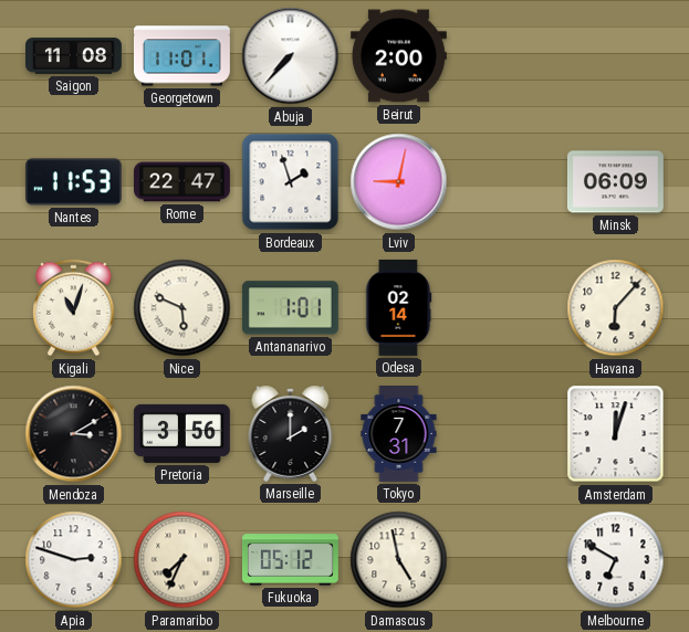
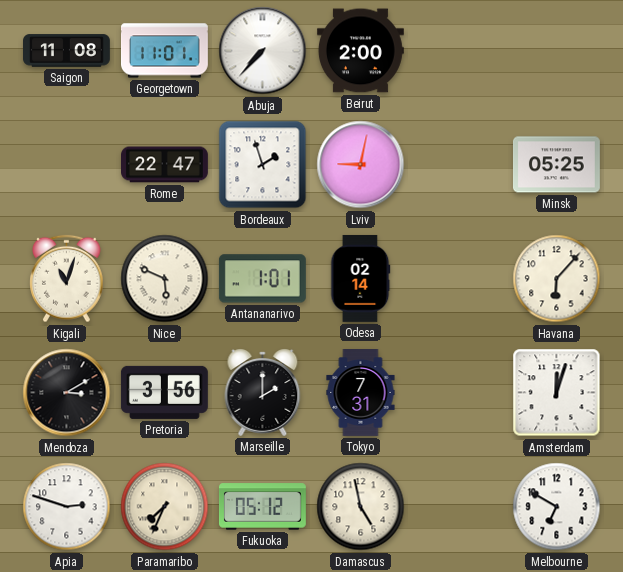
Nantes: 11:53 -> none (73, 182)
Minsk: 06:09 -> 05:25 (556, 165)
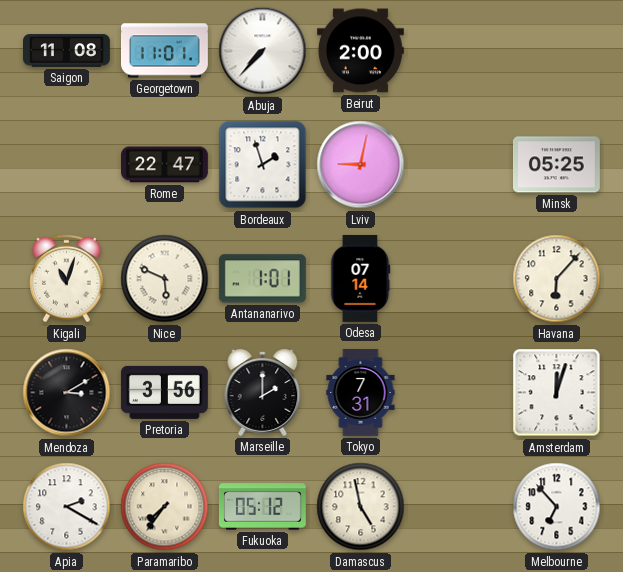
Odesa: 02:14 -> 07:14 (361, 278)
Apia: 2:48 -> 2:20 (67, 507)
Paramaribo: 7:34 -> 7:36 (165, 507)
Melbourne: 6:50 -> 6:53 (557, 507)
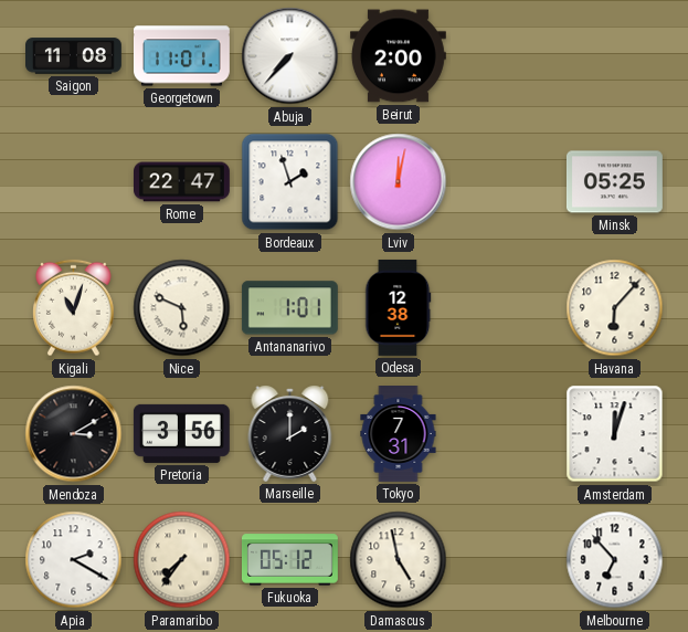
Lviv: 9:02 -> 12:02 (399, 182)
Odesa: 07:14 -> 12:38 (399, 307)
